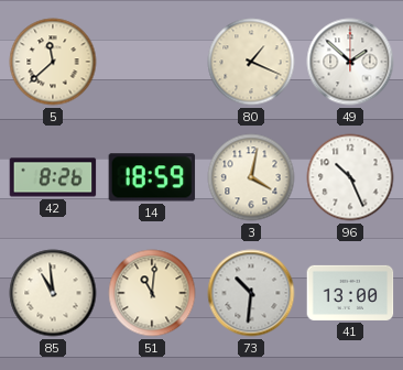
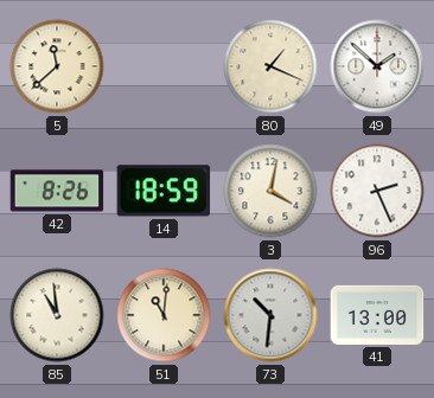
96: 10:26 -> 2:26 (377, 191)
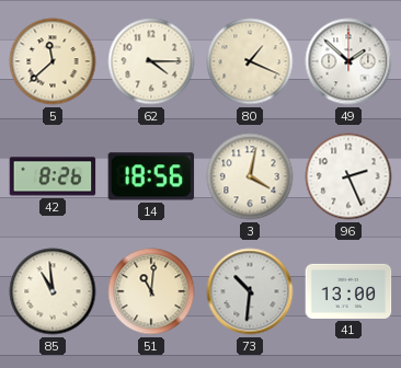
62: none -> 4:15 (151, 61)
14: 18:59 -> 18:56 (151, 176)
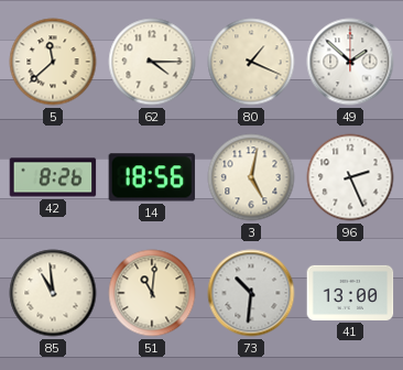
3: 4:02 -> 5:02 (251, 177)
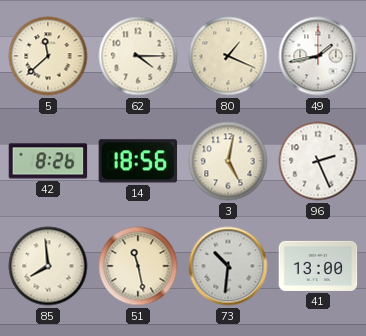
49: 1:52 -> 1:43 (318, 56)
85: 10:59 -> 7:59 (48, 266)
51: 11:01 -> 11:28 (138, 266)
